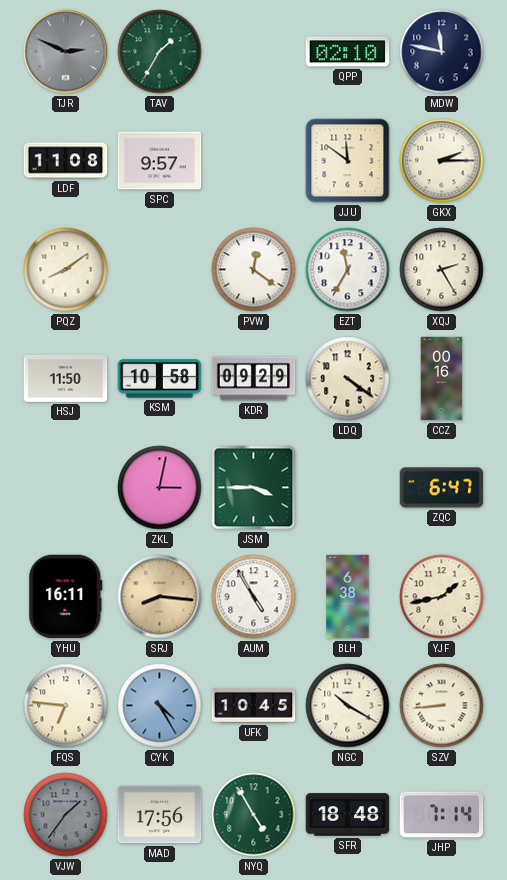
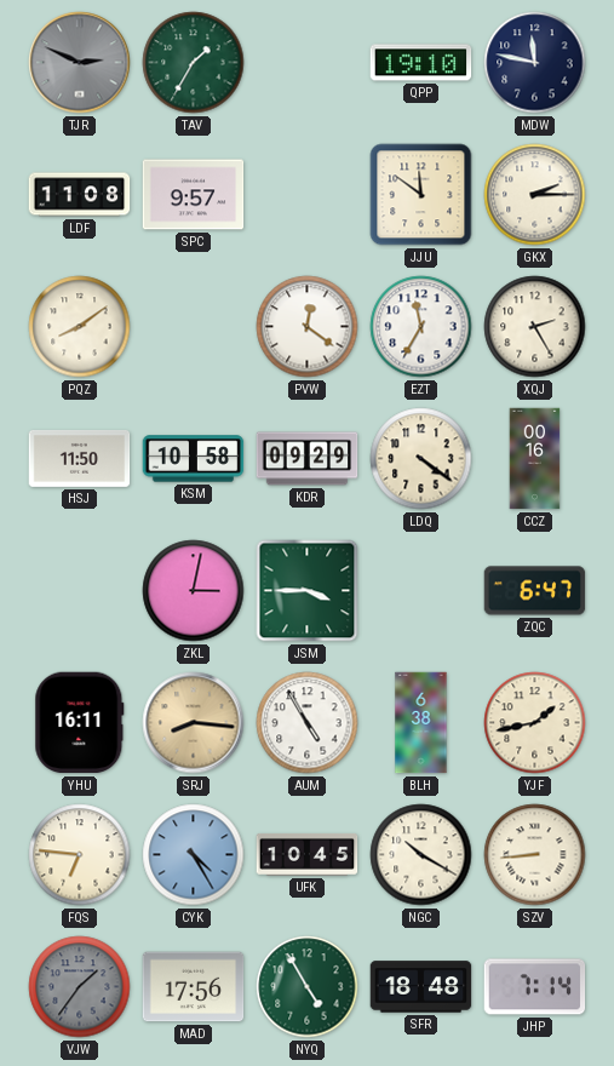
QPP: 02:10 -> 19:10 (421, 63)
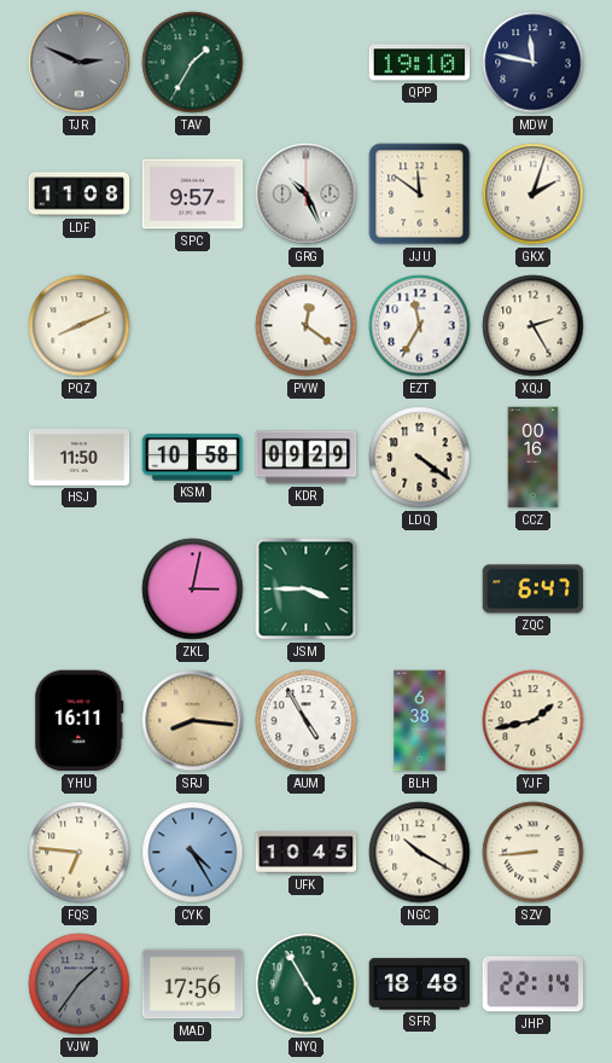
GRG: none -> 10:26 (307, 194)
GKX: 2:15 -> 2:03 (534, 194)
PQZ: 8:09 -> 8:11 (80, 326)
JHP: 7:14 -> 22:14 (534, 984)
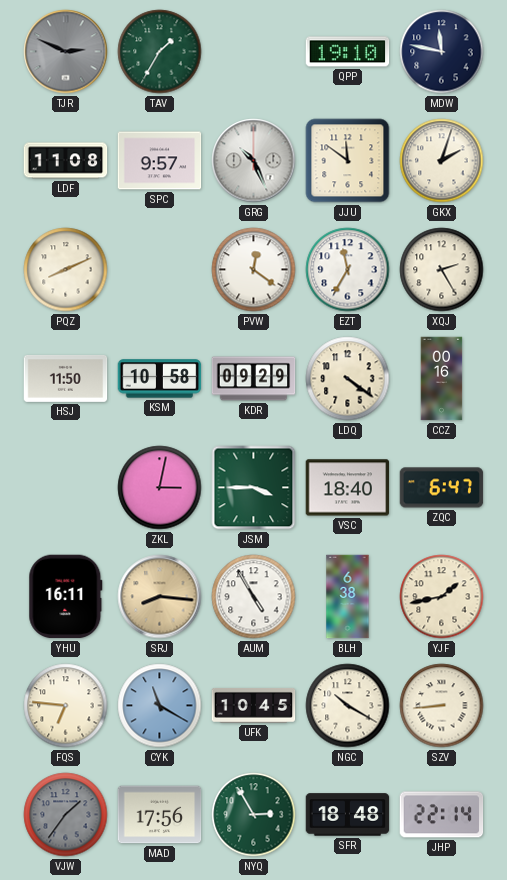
VSC: none -> 18:40 (348, 488)
CYK: 4:25 -> 11:20 (160, 706)
NYQ: 4:55 -> 2:55 (254, 815)
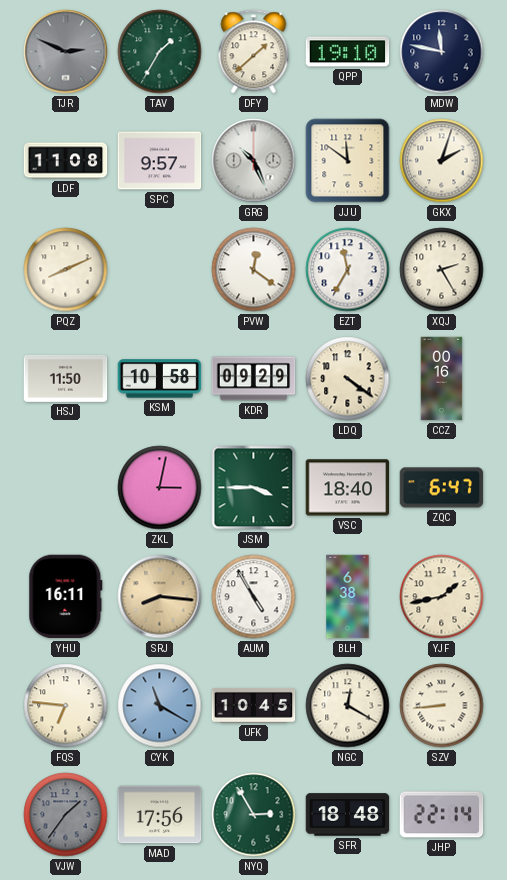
DFY: none -> 1:38 (254, 52)
NGC: 10:20 -> 12:20 (348, 706)
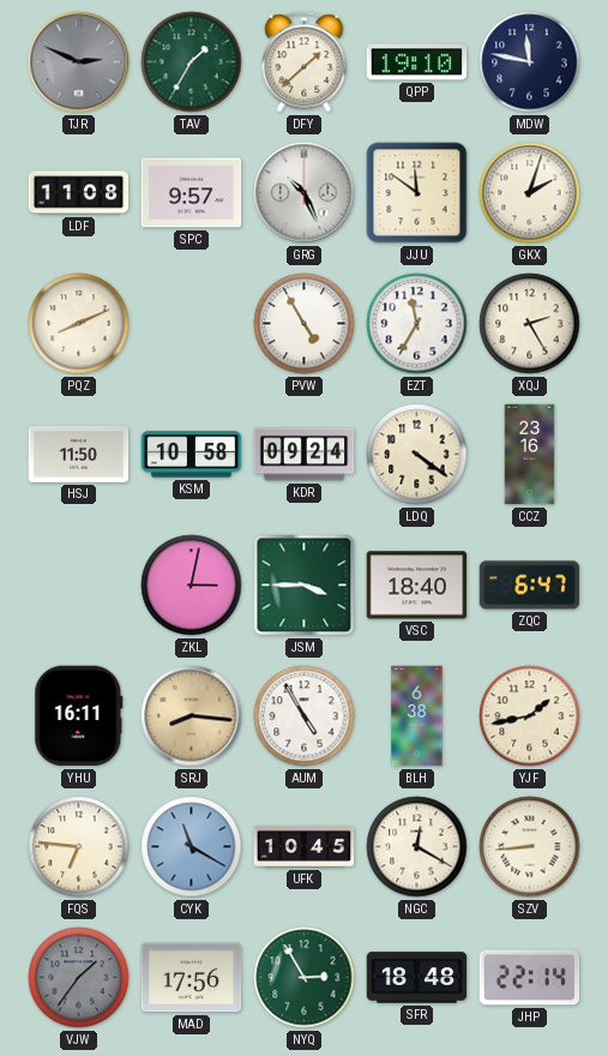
PVW: 12:21 -> 4:55 (305, 324)
KDR: 09:29 -> 09:24 (305, 455)
CCZ: 00:16 -> 23:16 (530, 455)
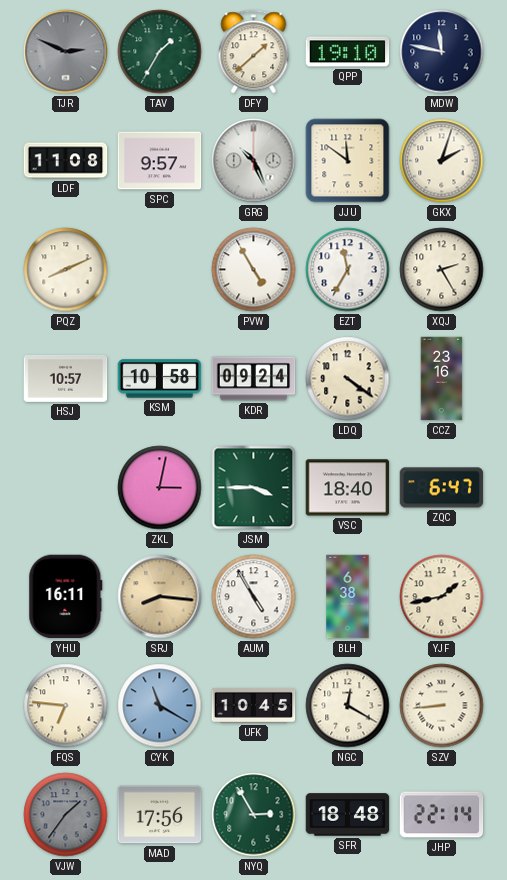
HSJ: 11:50 -> 10:57 (66, 378)
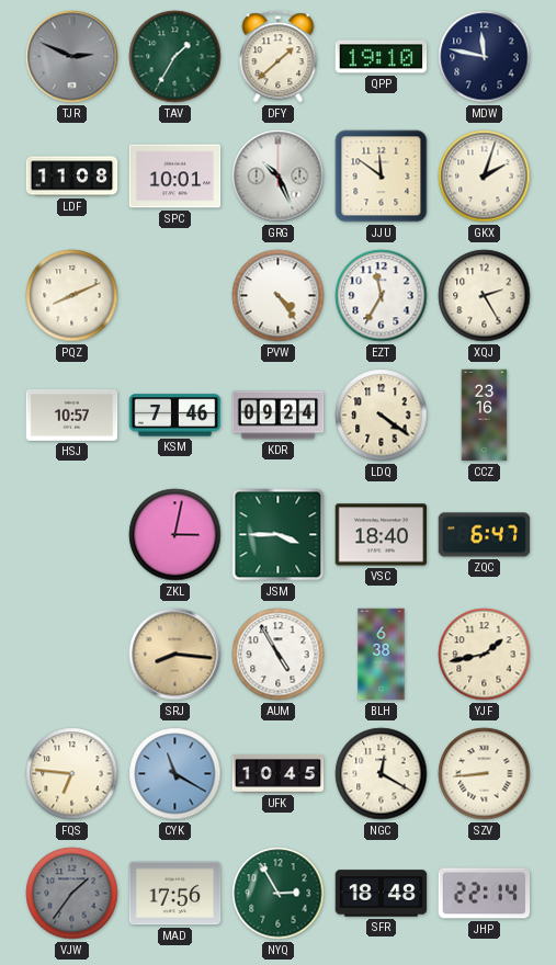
SPC: 9:57 -> 10:01 (175, 177)
PVW: 4:55 -> 4:24 (279, 296)
KSM: 10:58 -> 7:46 (175, 416)
YHU: 16:11 -> none (66, 597)
